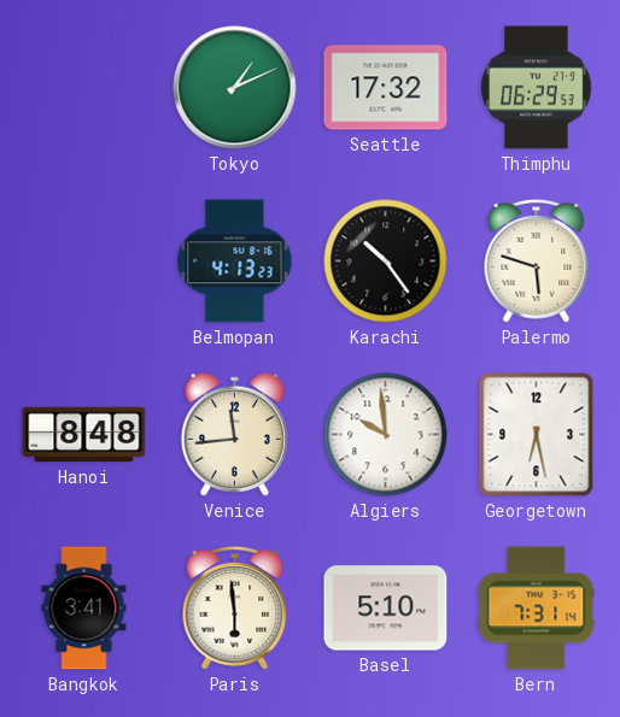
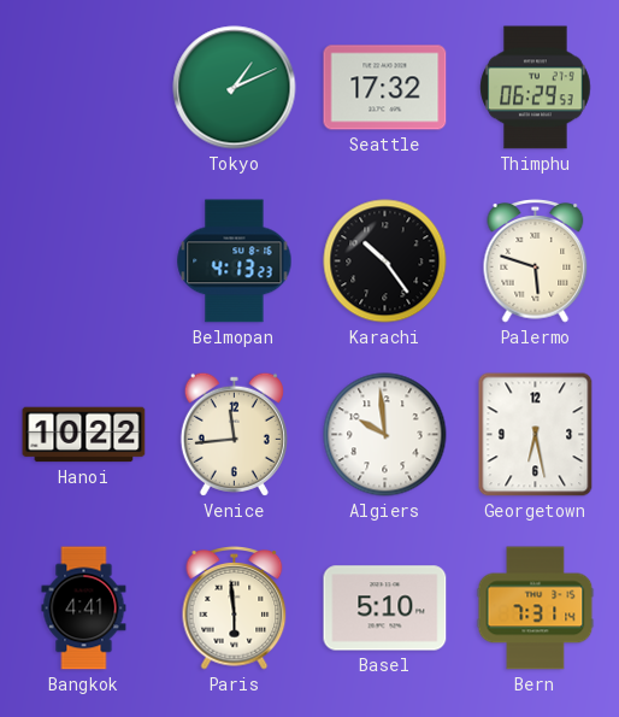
Hanoi: 8:48 -> 10:22 (84, 435)
Bangkok: 3:41 -> 4:41 (84, 609)
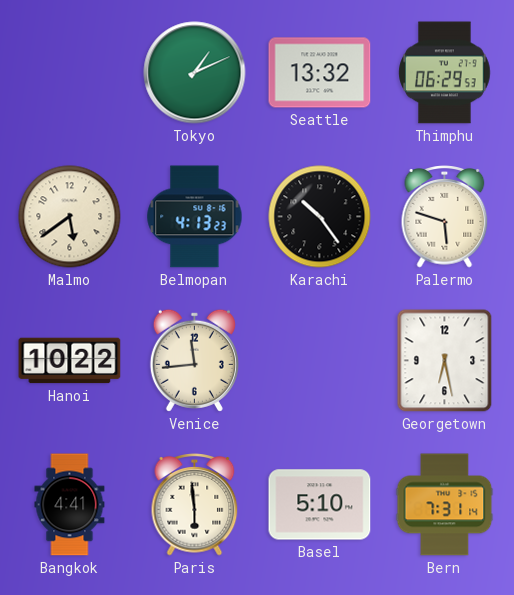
Seattle: 17:32 -> 13:32 (320, 73)
Malmo: none -> 5:39 (70, 217)
Algiers: 9:59 -> none (385, 435)
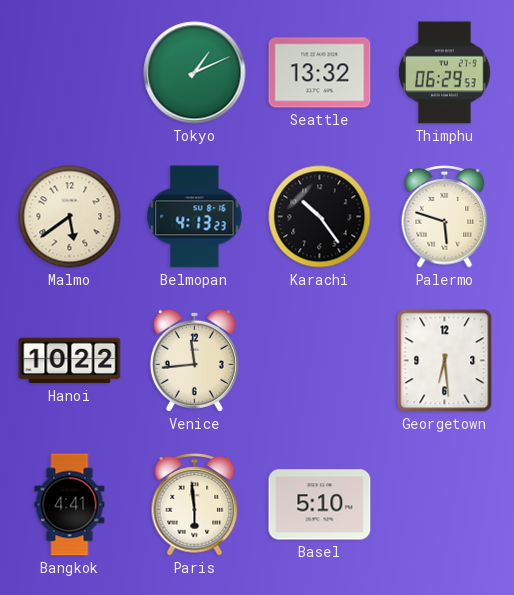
Georgetown: 6:28 -> 6:29 (445, 361)
Bern: 7:31 -> none (445, 505)
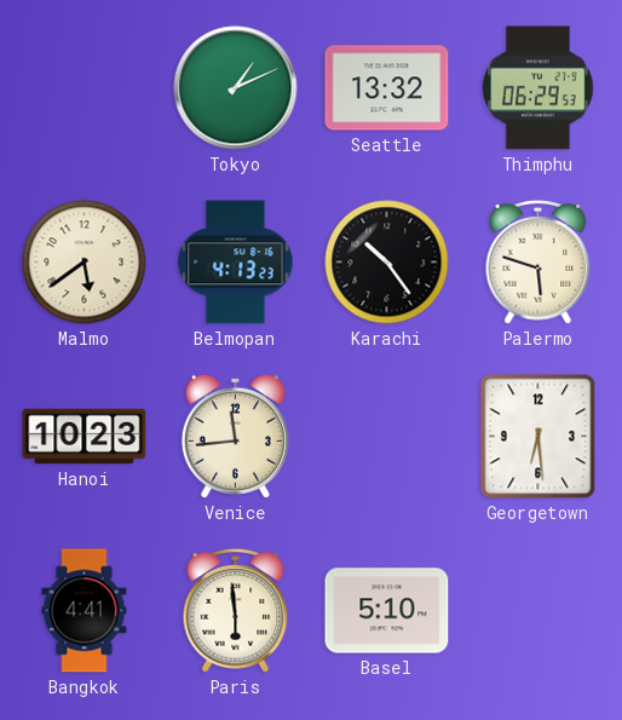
Hanoi: 10:22 -> 10:23 (85, 437)
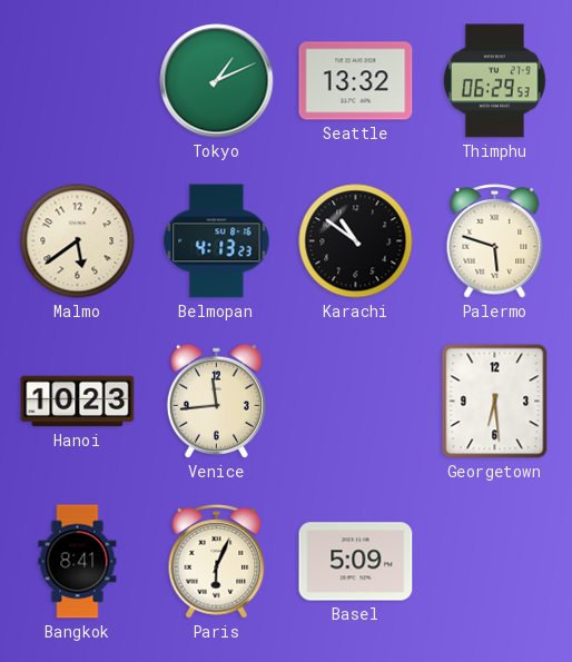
Karachi: 10:24 -> 10:51 (356, 241)
Bangkok: 4:41 -> 8:41 (78, 562)
Paris: 5:59 -> 6:04 (217, 562)
Basel: 5:10 -> 5:09 (356, 562)
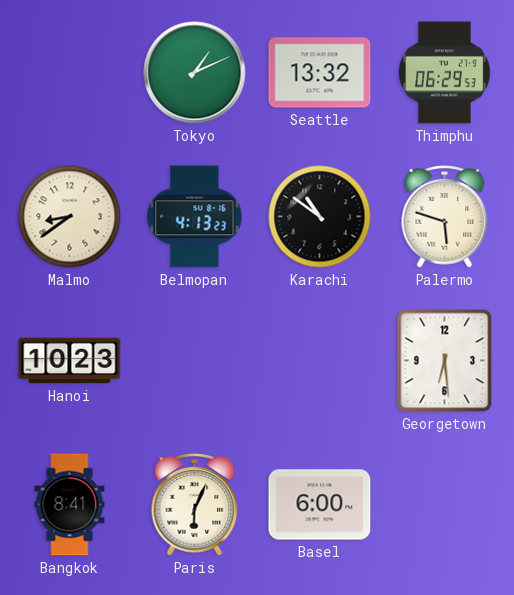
Malmo: 5:39 -> 8:39 (70, 217)
Venice: 11:44 -> none (216, 401)
Basel: 5:09 -> 6:00 (320, 505)
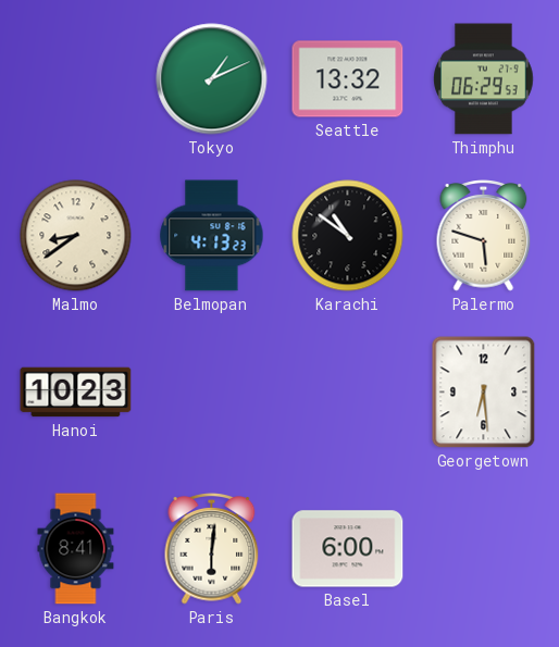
Paris: 6:04 -> 6:01 (212, 549)
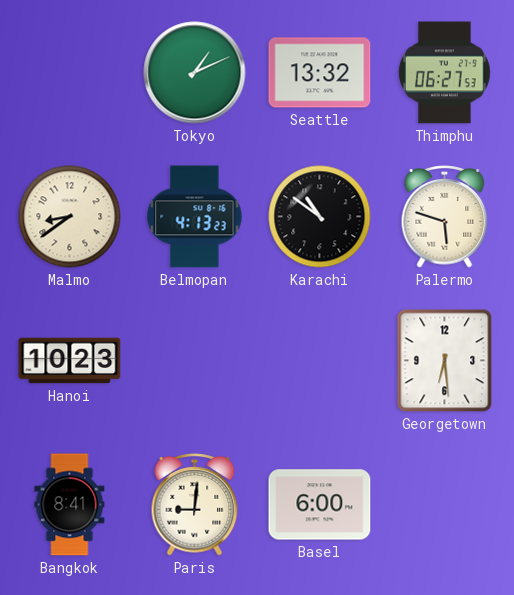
Thimphu: 06:29 -> 06:27 (445, 73)
Paris: 6:01 -> 9:01 (195, 505)
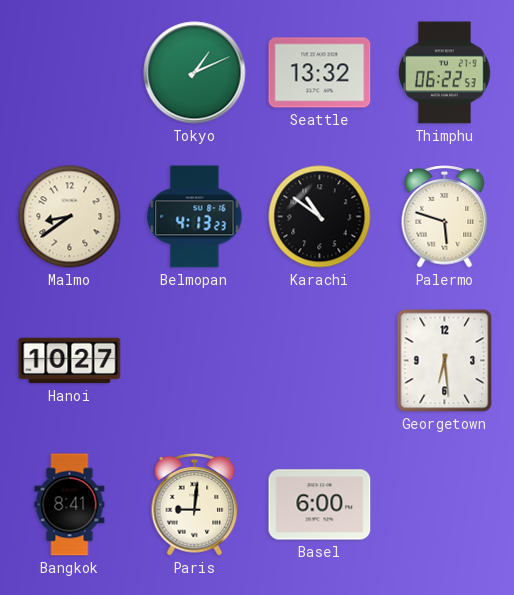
Thimphu: 06:27 -> 06:22 (445, 73)
Hanoi: 10:23 -> 10:27 (70, 361)
